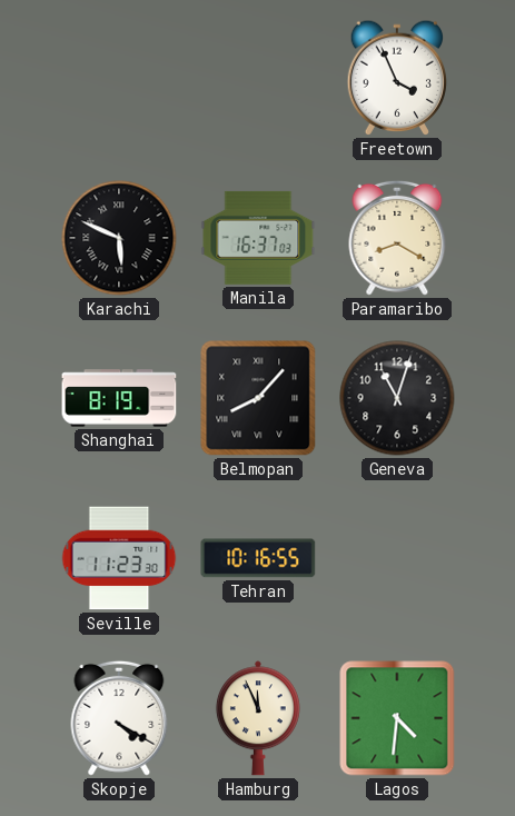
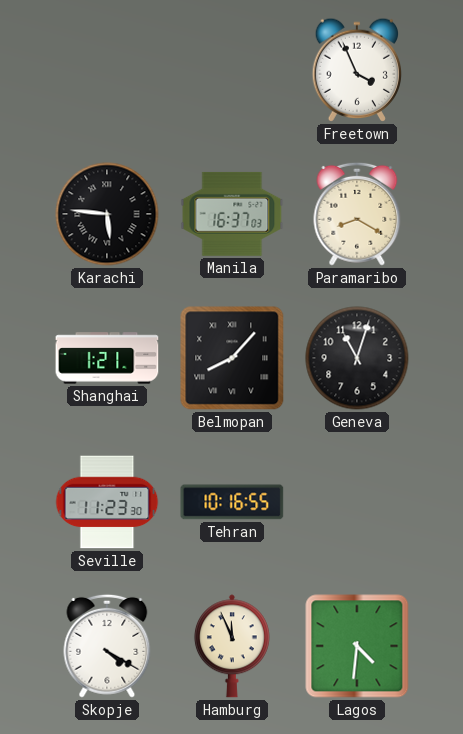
Karachi: 5:49 -> 5:46 (107, 214)
Shanghai: 8:19 -> 1:21 (107, 358)
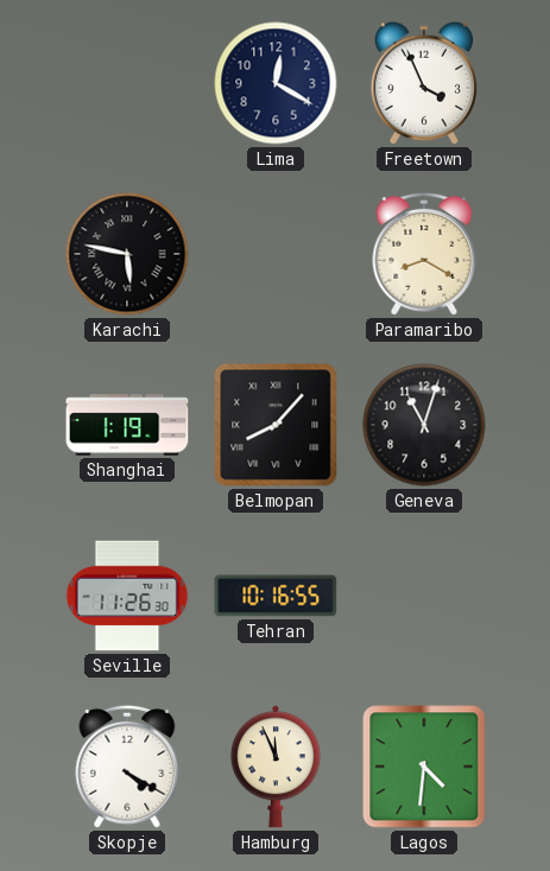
Lima: none -> 12:20 (276, 83)
Karachi: 5:46 -> 5:47 (127, 254)
Manila: 16:37 -> none (232, 214)
Shanghai: 1:21 -> 1:19 (127, 425)
Seville: 11:23 -> 11:26 (127, 596)
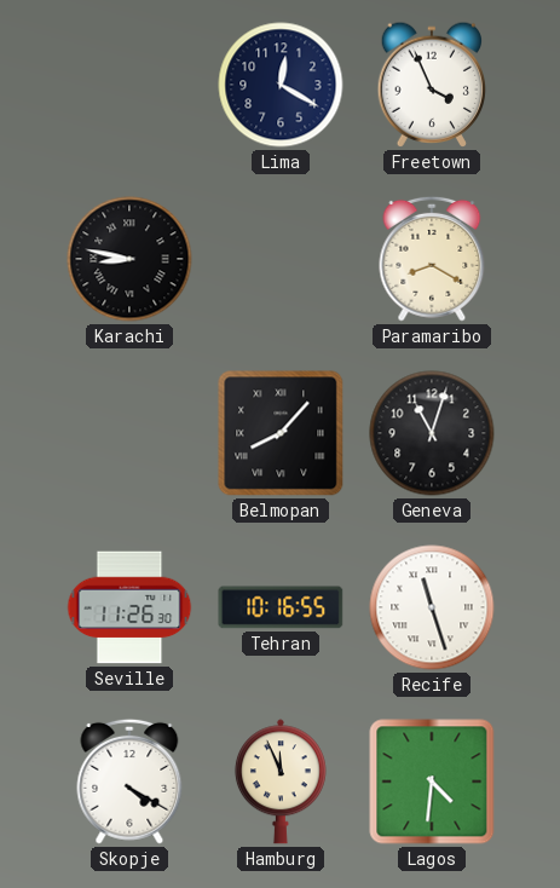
Karachi: 5:47 -> 8:47 (129, 259)
Shanghai: 1:19 -> none (127, 425)
Recife: none -> 11:27 (432, 607)
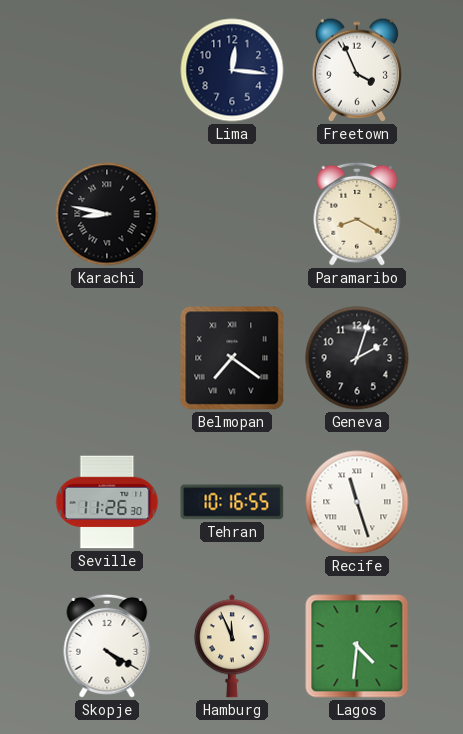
Lima: 12:20 -> 12:16 (232, 70)
Belmopan: 8:07 -> 7:21 (232, 358)
Geneva: 11:03 -> 2:03 (357, 358)
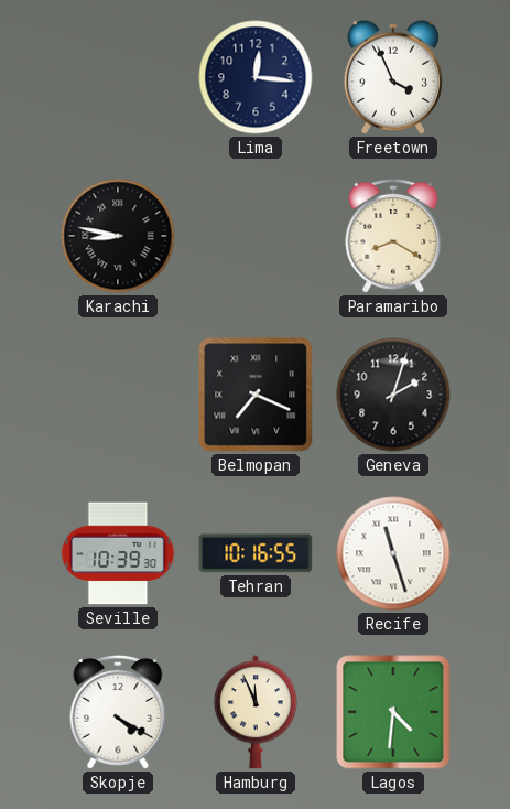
Belmopan: 7:21 -> 7:19 (256, 395)
Seville: 11:26 -> 10:39 (118, 553)
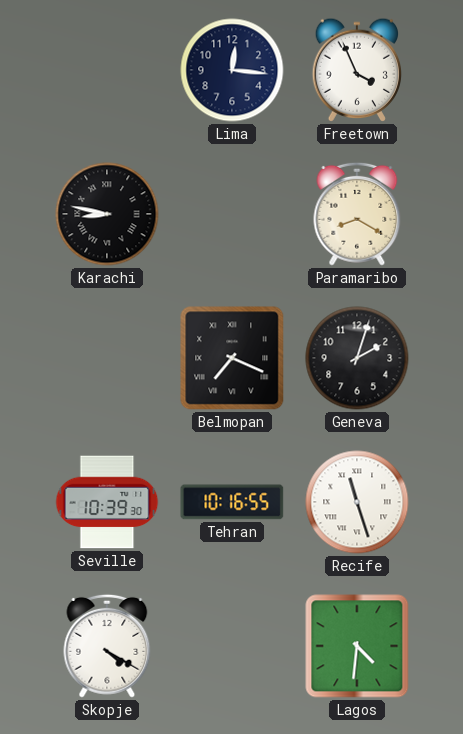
Hamburg: 11:56 -> none (256, 712)
